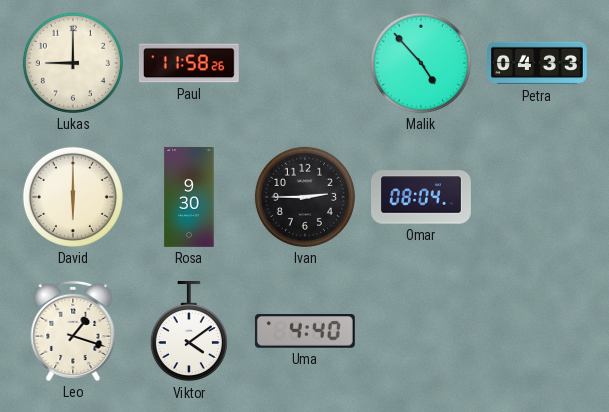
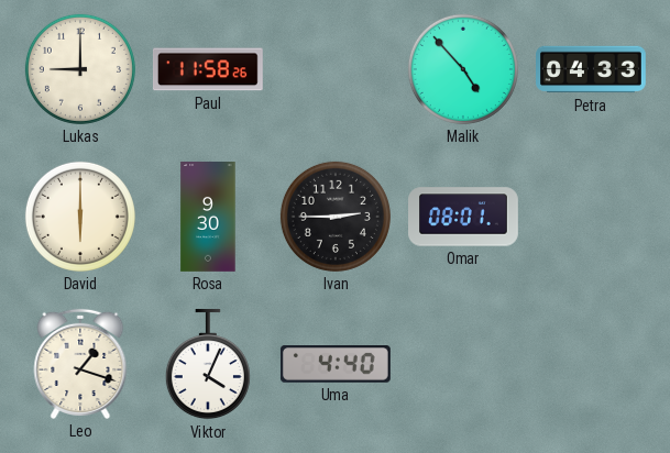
Omar: 08:04 -> 08:01 (464, 217)
Viktor: 4:09 -> 4:04 (208, 364)
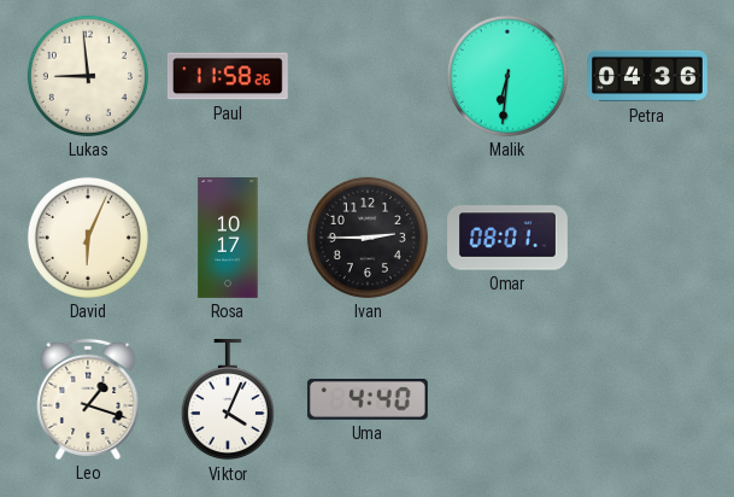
Lukas: 9:00 -> 8:59 (88, 76)
Malik: 4:53 -> 6:31 (507, 76)
Petra: 04:33 -> 04:36 (648, 76)
David: 6:00 -> 6:04 (88, 238)
Rosa: 9:30 -> 10:17 (228, 239)
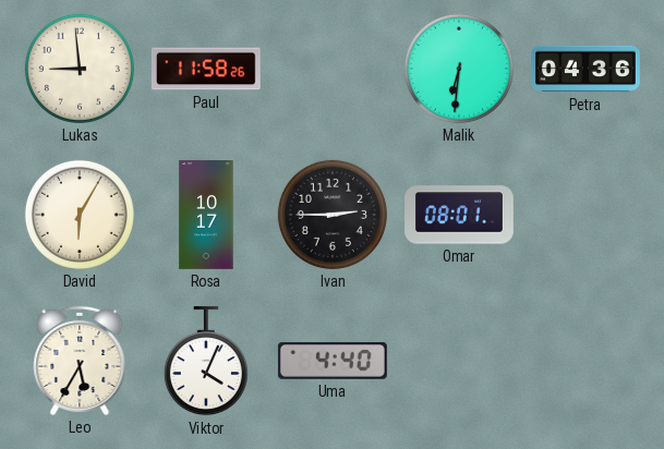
David: 6:04 -> 6:05 (80, 215)
Leo: 1:18 -> 5:35 (80, 361)
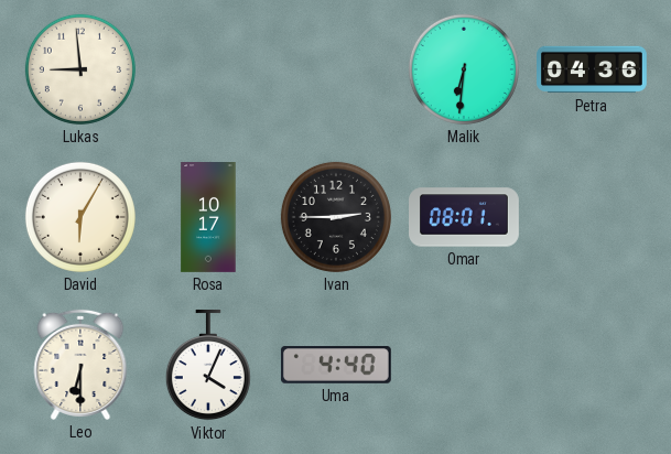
Paul: 11:58 -> none (206, 69)
Leo: 5:35 -> 6:30 (80, 365)
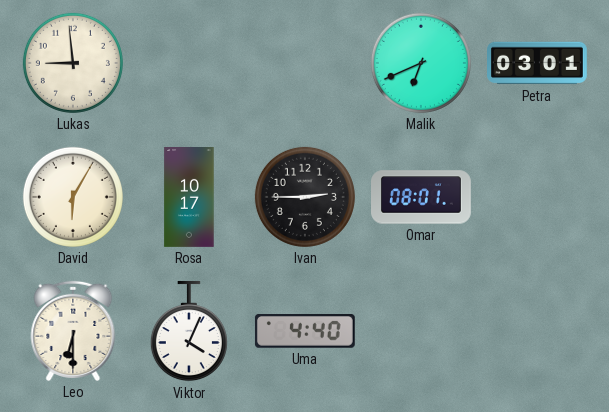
Malik: 6:31 -> 6:41 (421, 63)
Petra: 04:36 -> 03:01 (538, 63)
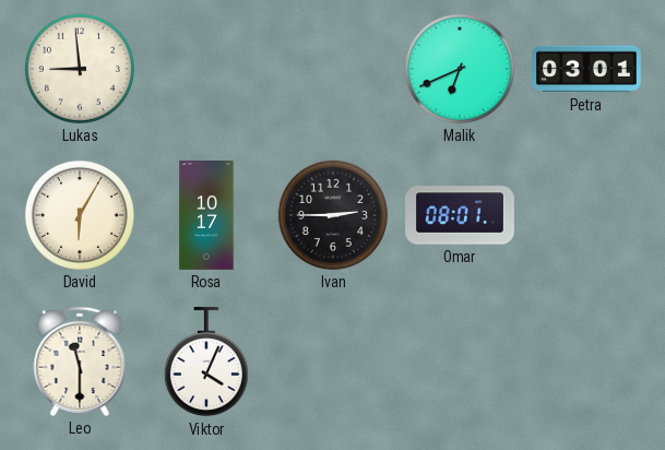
Leo: 6:30 -> 11:30 (80, 362)
Uma: 4:40 -> none (305, 332)
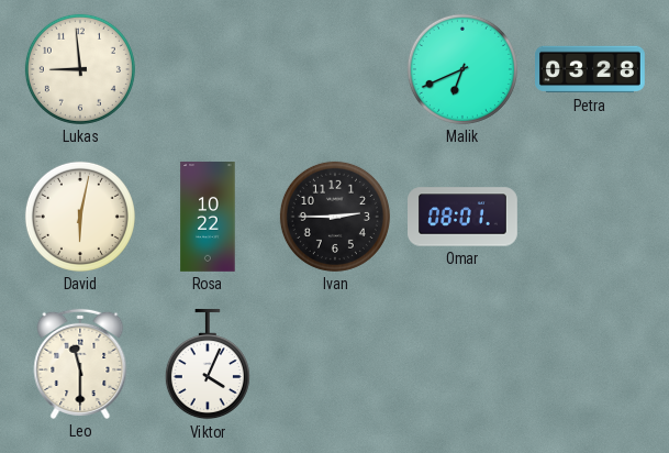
Petra: 03:01 -> 03:28 (591, 69)
David: 6:05 -> 6:02 (80, 217)
Rosa: 10:17 -> 10:22 (208, 218)
